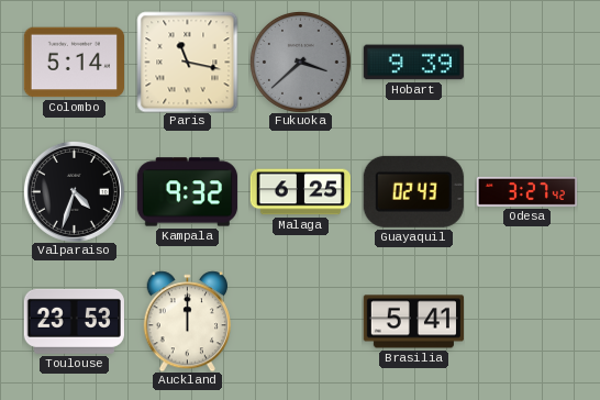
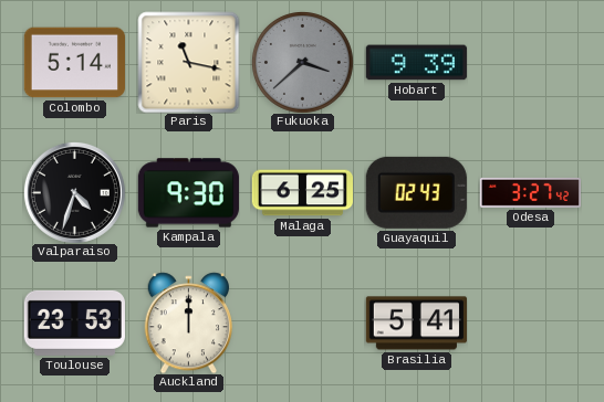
Kampala: 9:32 -> 9:30 (188, 193)
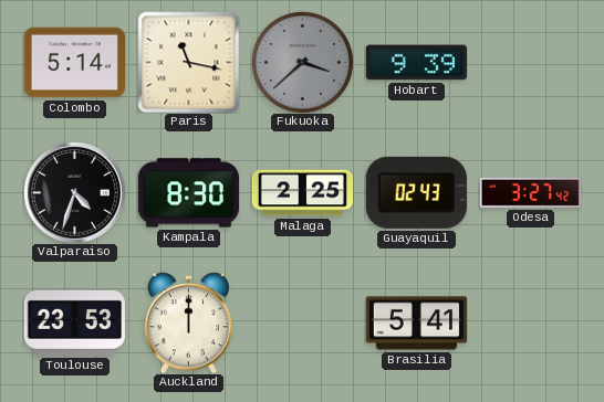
Kampala: 9:30 -> 8:30 (188, 193)
Malaga: 6:25 -> 2:25 (302, 193)
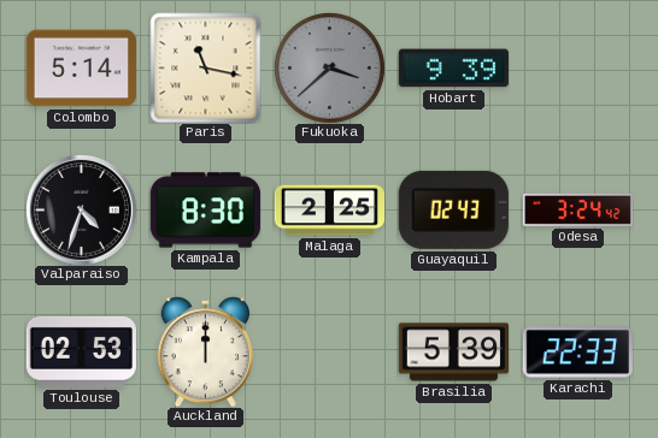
Odesa: 3:27 -> 3:24 (577, 209)
Toulouse: 23:53 -> 02:53 (81, 351)
Brasilia: 5:41 -> 5:39 (453, 353)
Karachi: none -> 22:33 (577, 353)
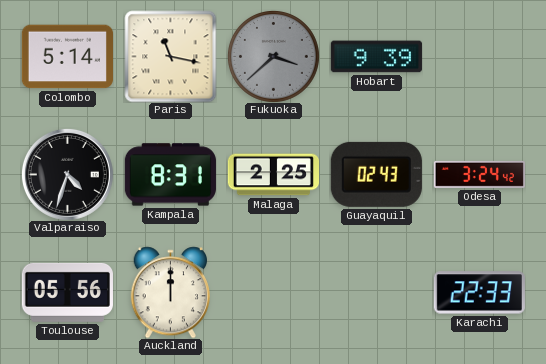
Kampala: 8:30 -> 8:31 (170, 175)
Toulouse: 02:53 -> 05:56 (67, 292)
Brasilia: 5:39 -> none (453, 353)
